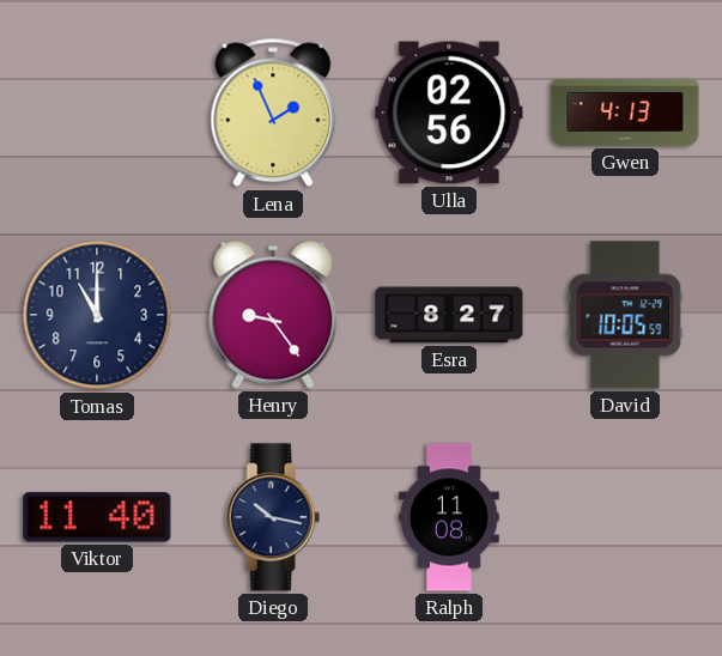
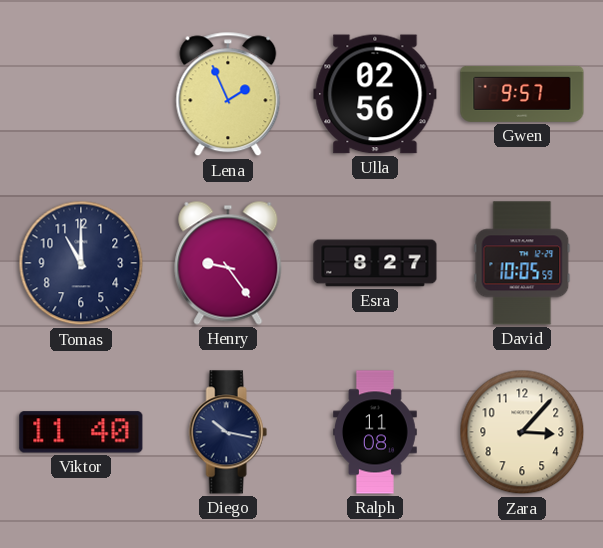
Gwen: 4:13 -> 9:57 (522, 94)
Zara: none -> 3:07 (522, 432)
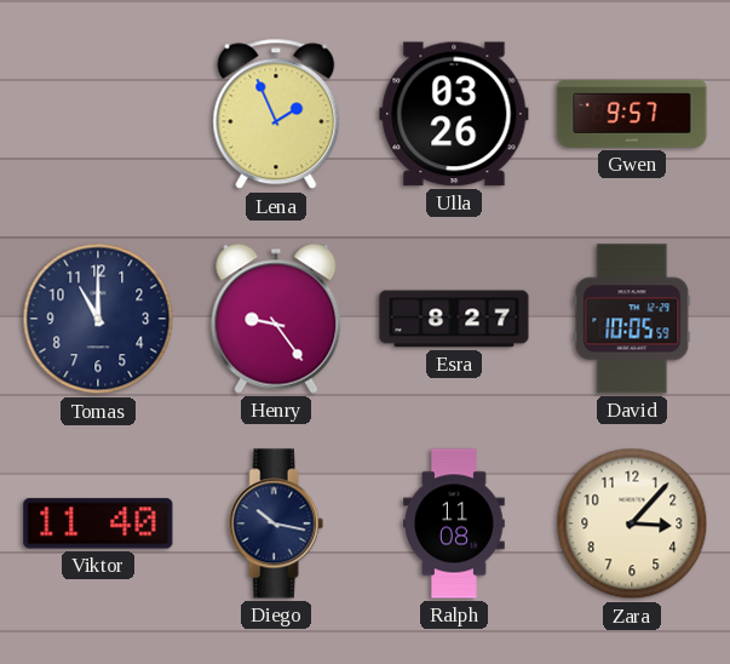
Ulla: 02:56 -> 03:26 (454, 114)
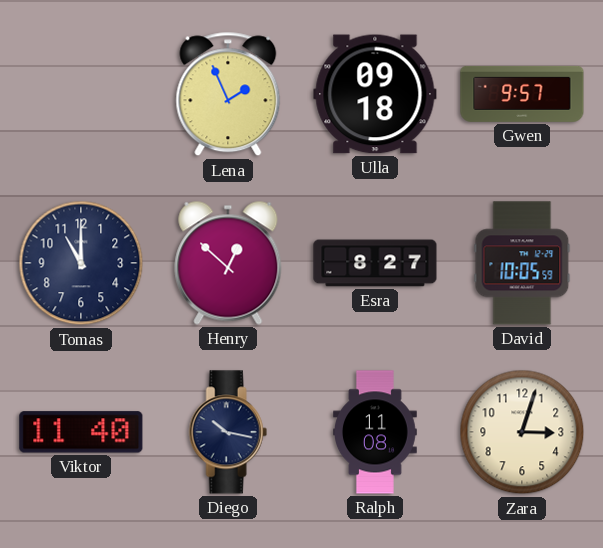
Ulla: 03:26 -> 09:18 (375, 94)
Henry: 9:24 -> 12:52 (228, 263)
Zara: 3:07 -> 3:03 (522, 432)
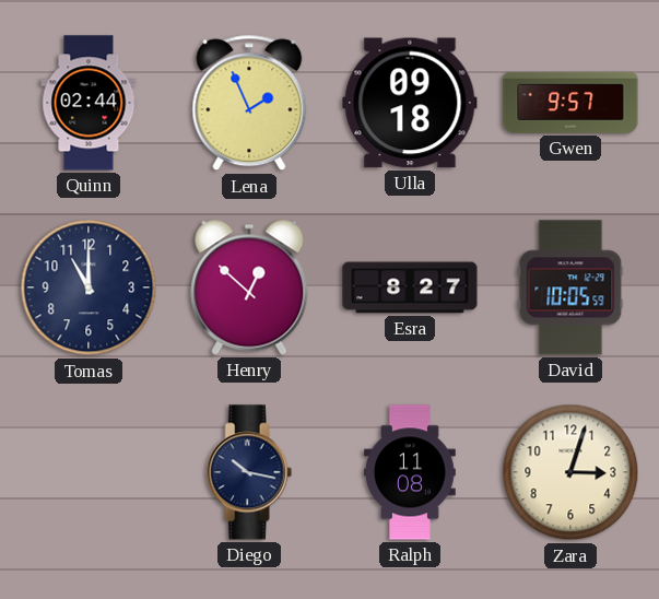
Quinn: none -> 02:44 (89, 103)
Viktor: 11:40 -> none (81, 432)
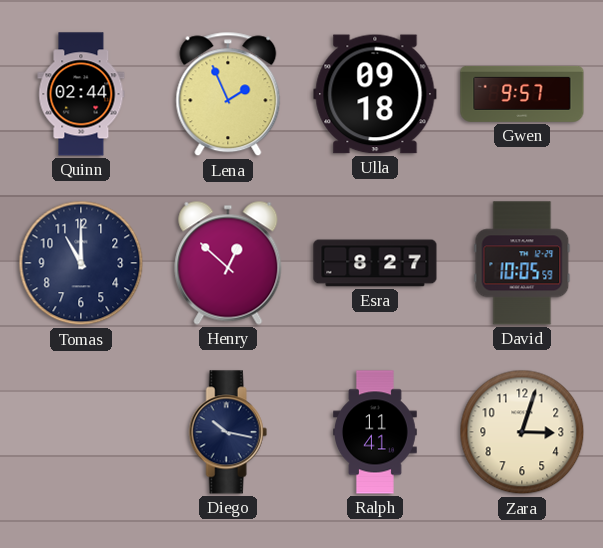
Ralph: 11:08 -> 11:41 (376, 432)
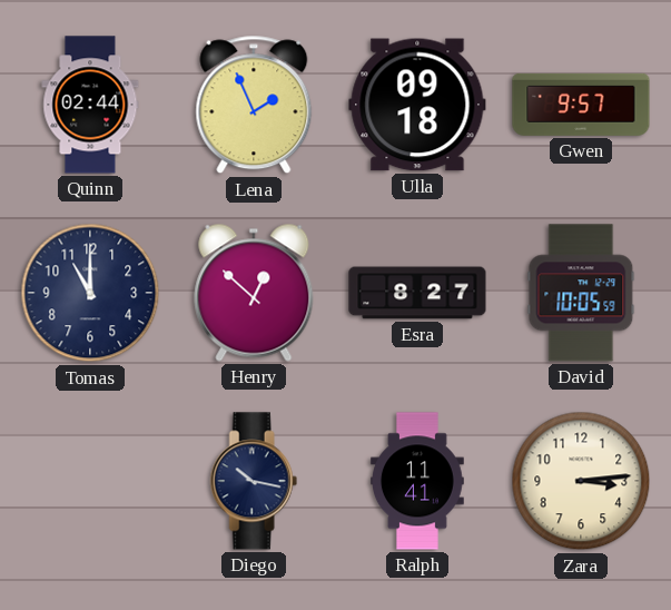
Zara: 3:03 -> 3:14 (581, 481)
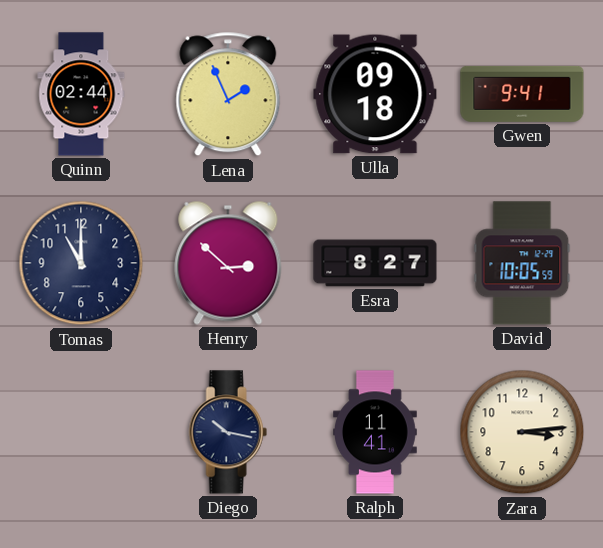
Gwen: 9:57 -> 9:41 (522, 94)
Henry: 12:52 -> 2:52 (228, 263)
